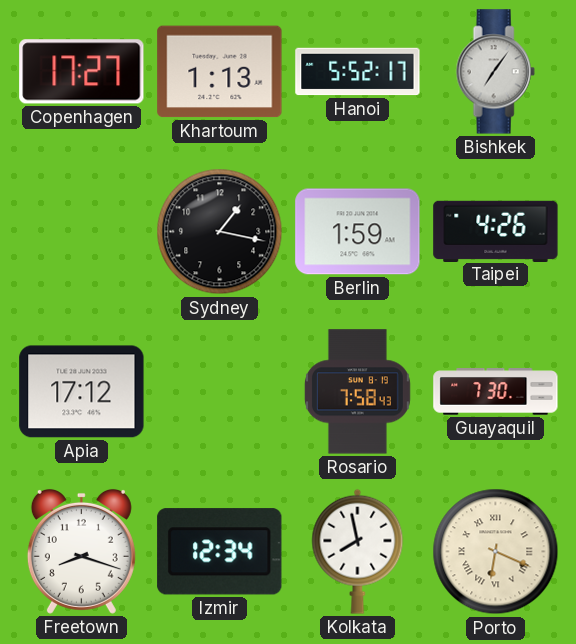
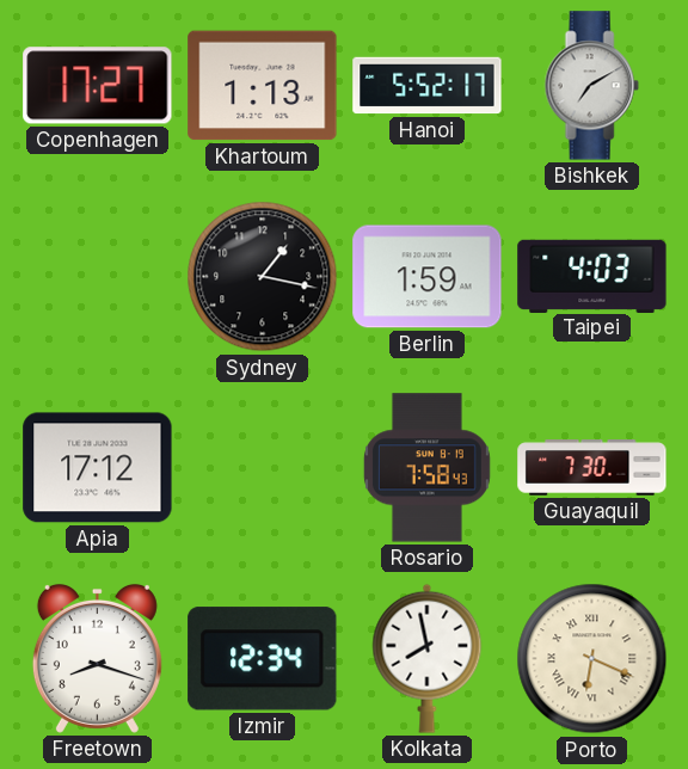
Bishkek: 7:06 -> 7:10 (591, 86)
Taipei: 4:26 -> 4:03 (592, 276)
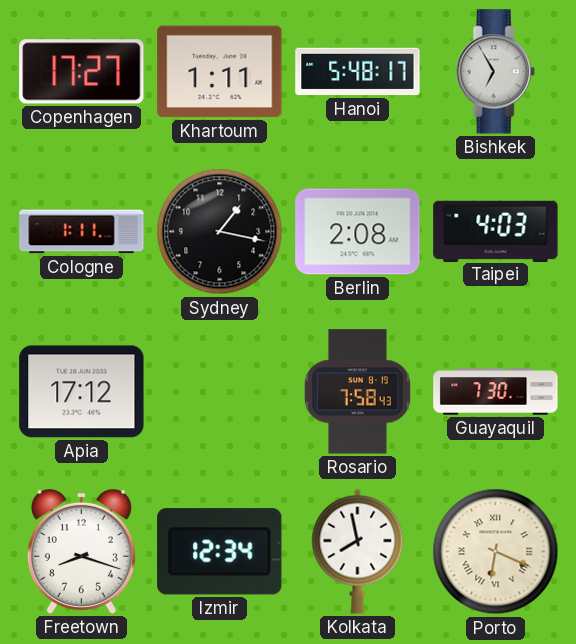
Khartoum: 1:13 -> 1:11 (220, 72)
Hanoi: 5:52 -> 5:48 (358, 72)
Bishkek: 7:10 -> 6:55 (495, 72)
Cologne: none -> 1:11 (82, 232)
Berlin: 1:59 -> 2:08 (358, 232)
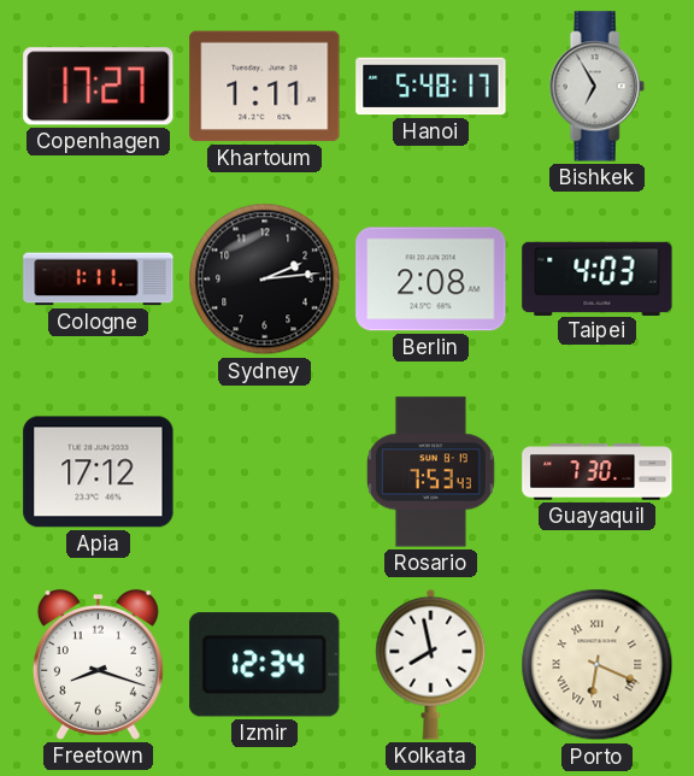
Sydney: 1:17 -> 2:14 (265, 280)
Rosario: 7:58 -> 7:53 (430, 472)
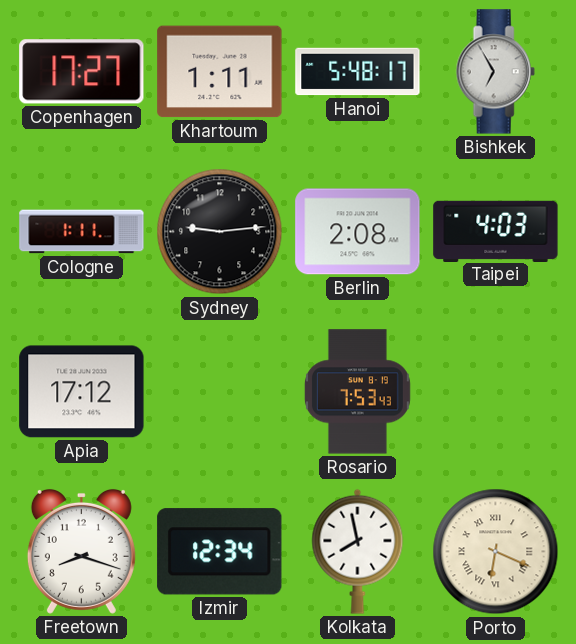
Sydney: 2:14 -> 9:14 (220, 232)
Guayaquil: 7:30 -> none (598, 472)
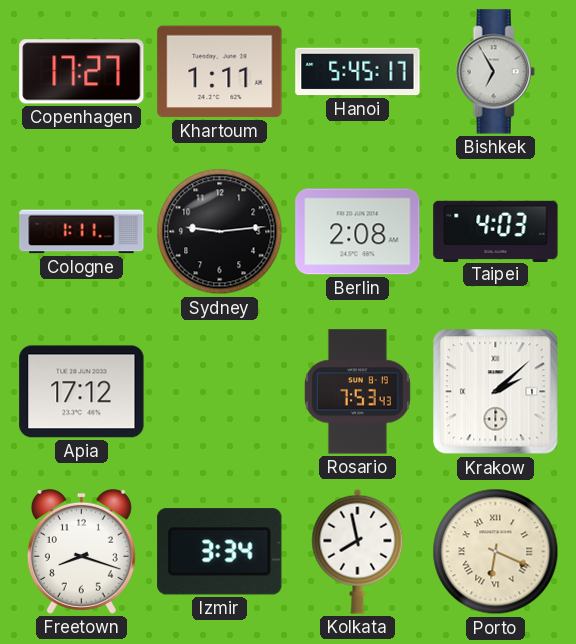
Hanoi: 5:48 -> 5:45 (358, 72)
Krakow: none -> 2:08 (496, 392)
Izmir: 12:34 -> 3:34 (220, 552)
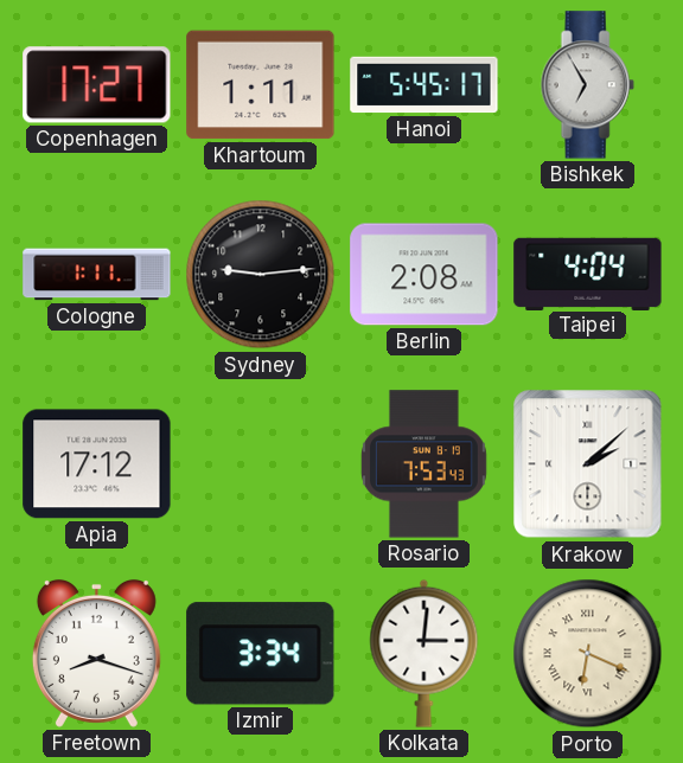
Taipei: 4:03 -> 4:04 (588, 274)
Kolkata: 7:58 -> 3:01 (425, 653)
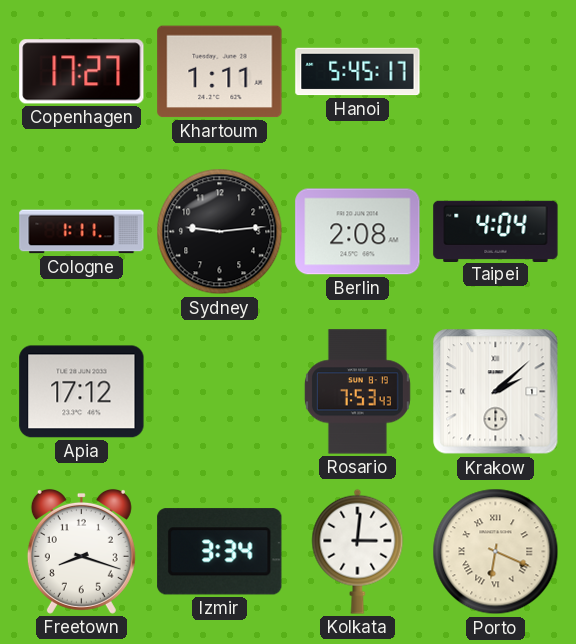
Bishkek: 6:55 -> none (587, 85)
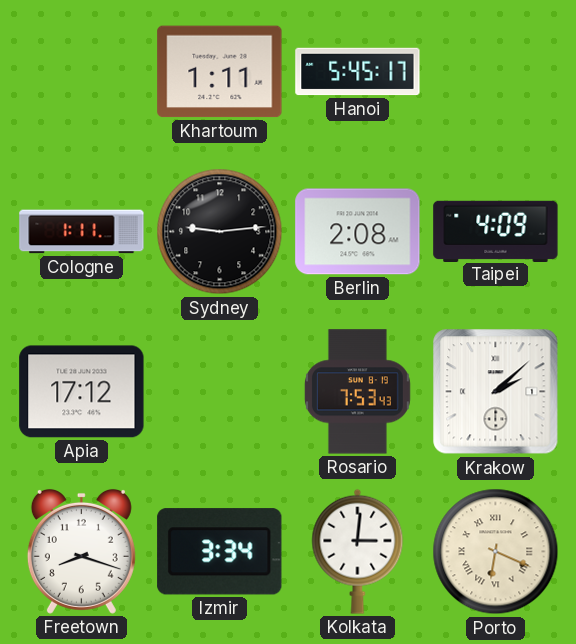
Copenhagen: 17:27 -> none (82, 72)
Taipei: 4:04 -> 4:09 (496, 231)
